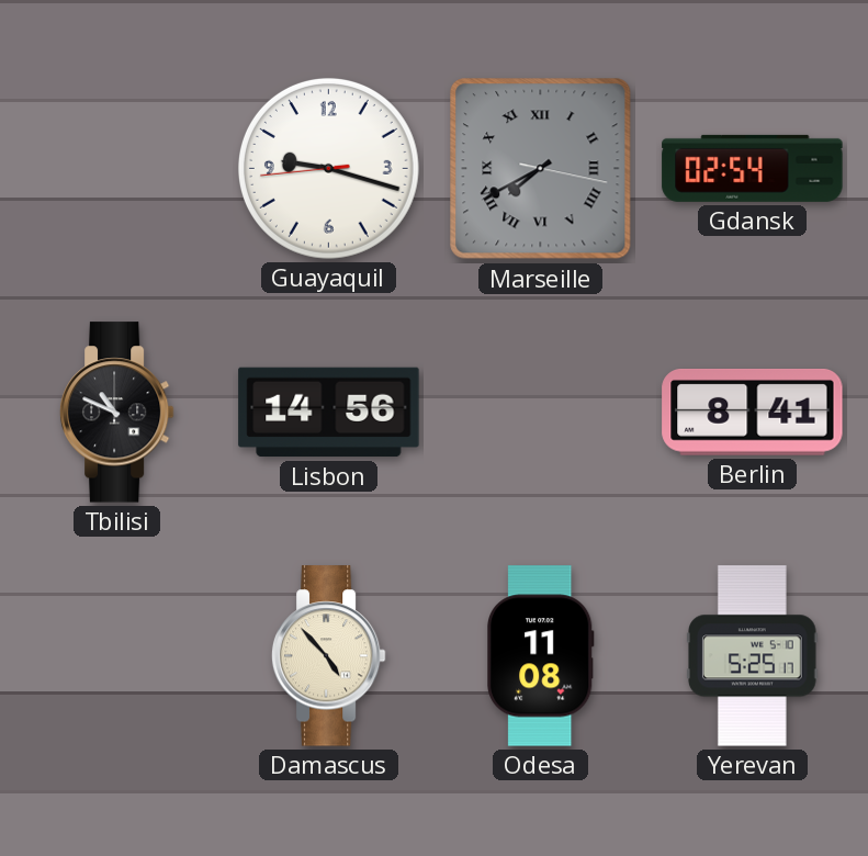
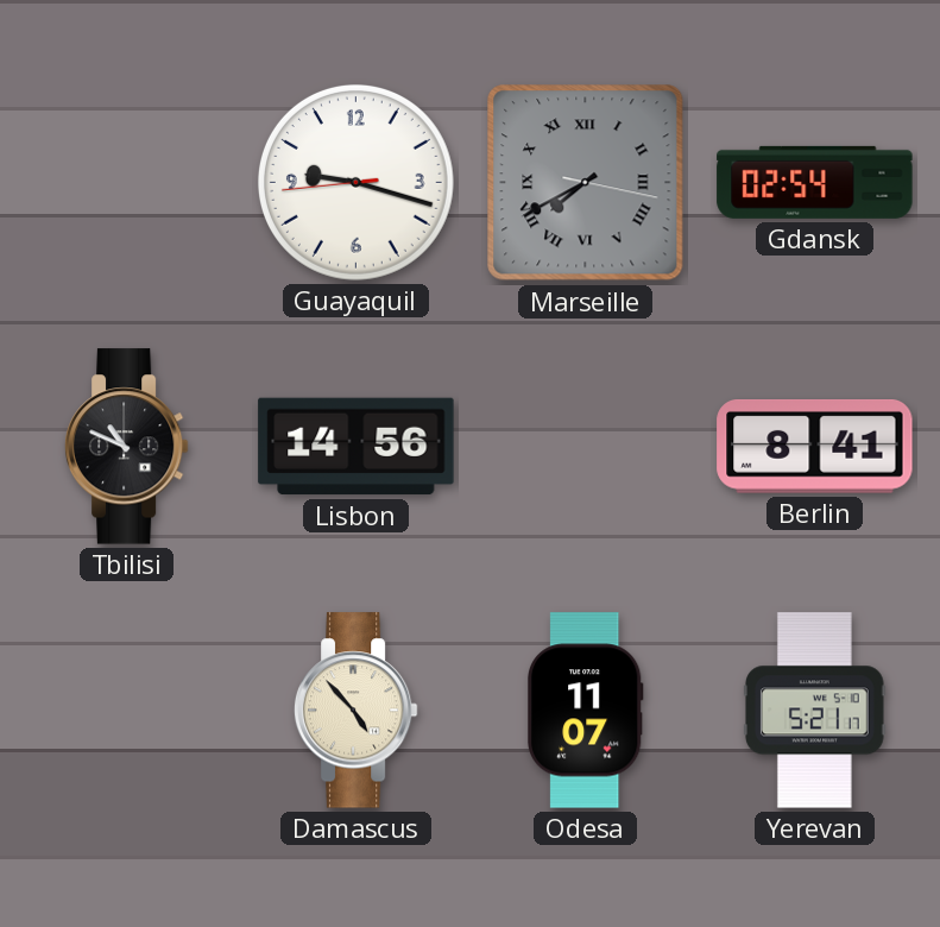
Odesa: 11:08 -> 11:07 (585, 711)
Yerevan: 5:25 -> 5:21 (815, 711)
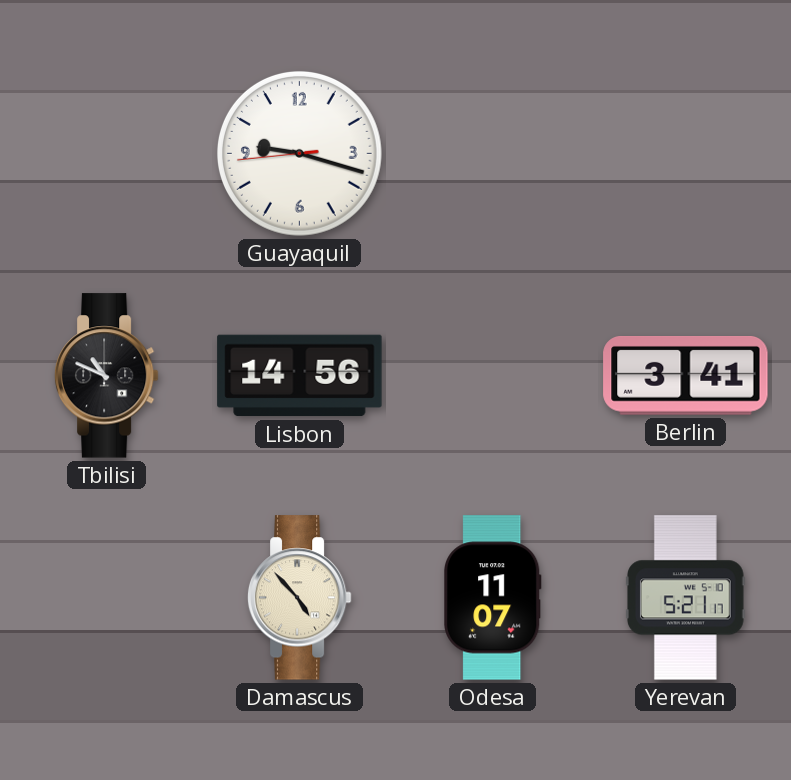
Marseille: 7:40 -> none (586, 183)
Gdansk: 02:54 -> none (815, 182)
Berlin: 8:41 -> 3:41 (686, 376)
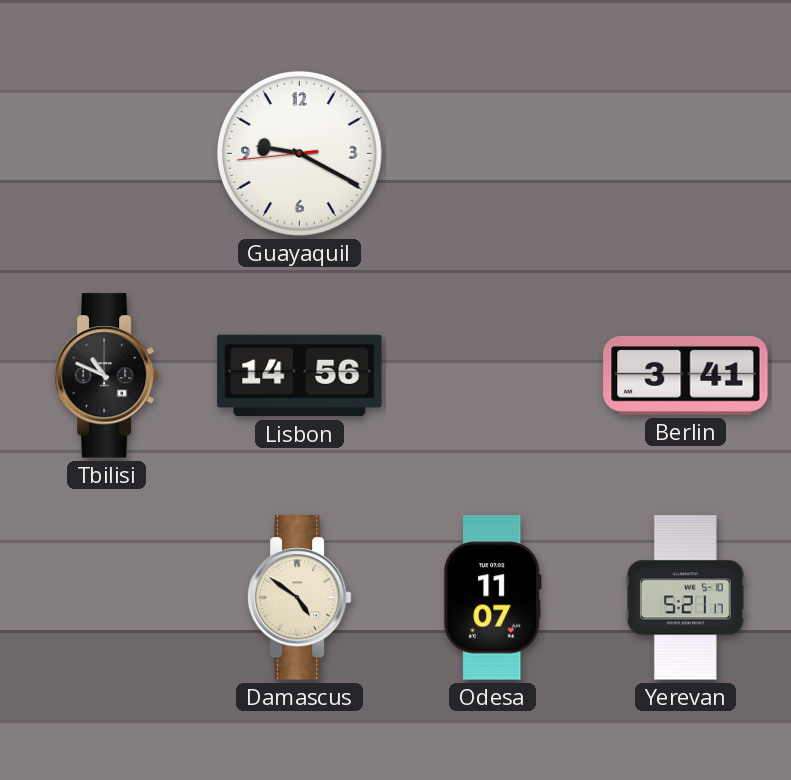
Guayaquil: 9:17 -> 9:19 (299, 153)
Damascus: 4:53 -> 4:51 (299, 598)
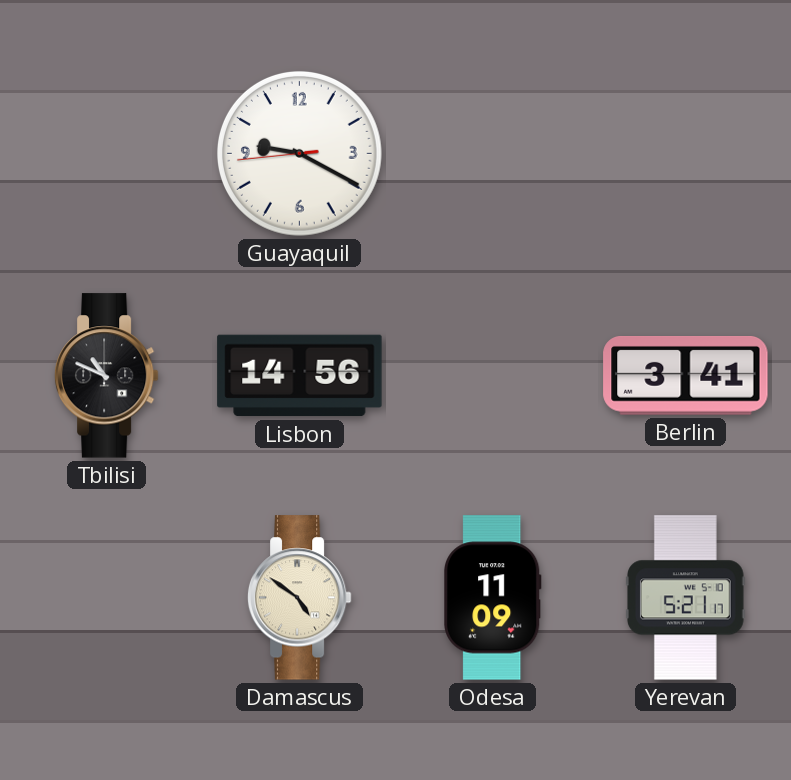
Odesa: 11:07 -> 11:09 (492, 598)
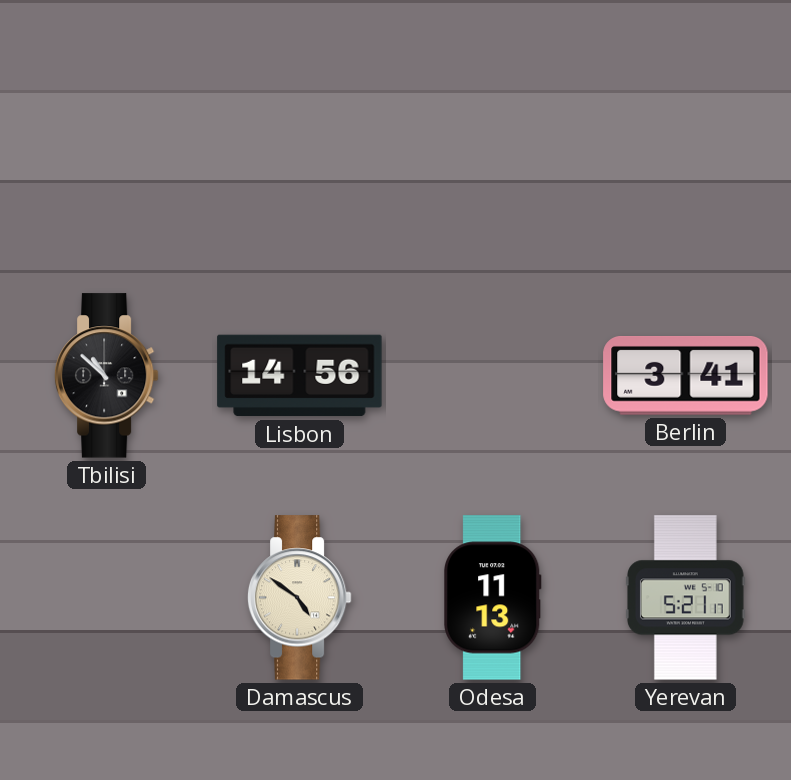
Guayaquil: 9:19 -> none (299, 153)
Tbilisi: 10:49 -> 10:52 (106, 376)
Odesa: 11:09 -> 11:13 (492, 598)
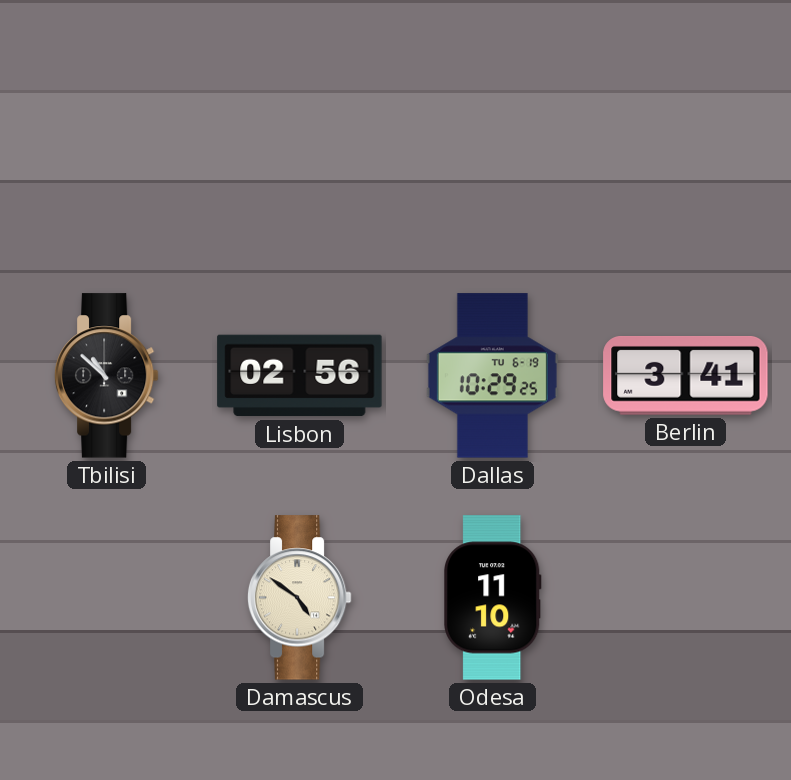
Lisbon: 14:56 -> 02:56 (300, 376)
Dallas: none -> 10:29 (492, 376)
Odesa: 11:13 -> 11:10 (492, 598)
Yerevan: 5:21 -> none (686, 598)
